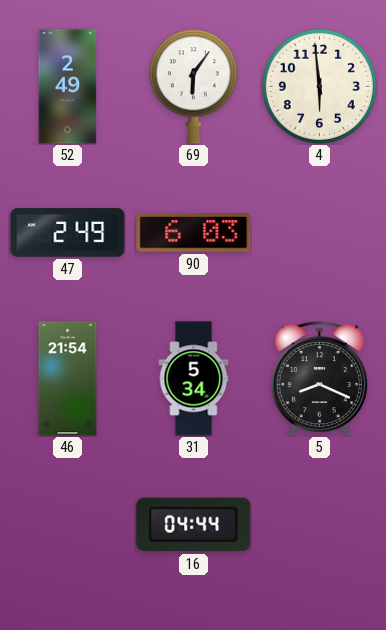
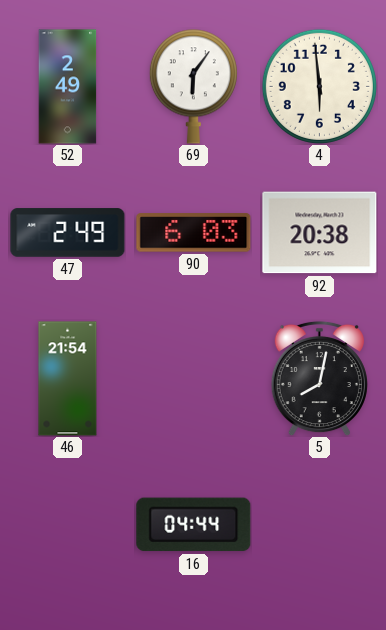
92: none -> 20:38 (320, 233)
31: 5:34 -> none (194, 379)
5: 8:19 -> 8:02 (319, 378)
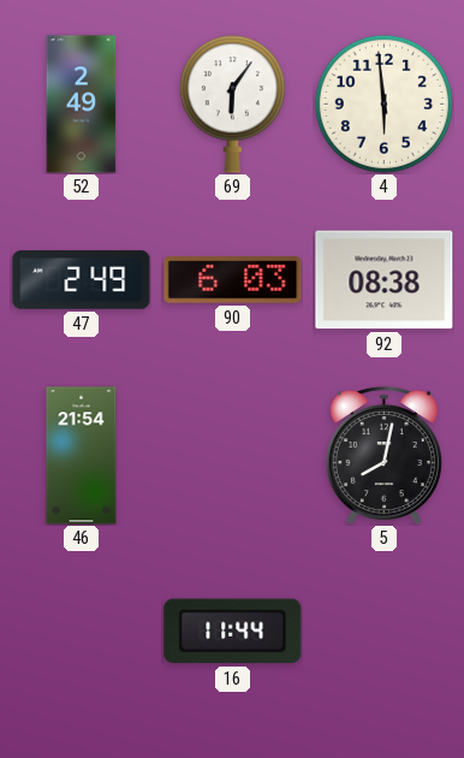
92: 20:38 -> 08:38 (385, 280)
16: 04:44 -> 11:44 (233, 632)
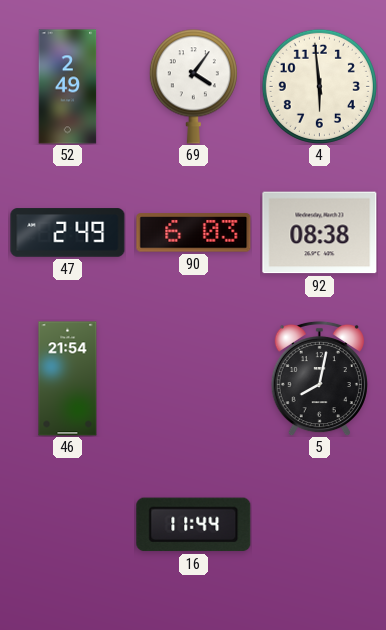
69: 6:06 -> 4:06 (193, 87)
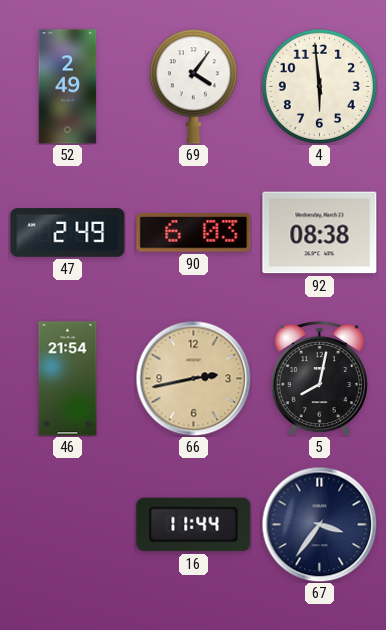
66: none -> 2:43 (193, 378)
67: none -> 3:36 (319, 524)
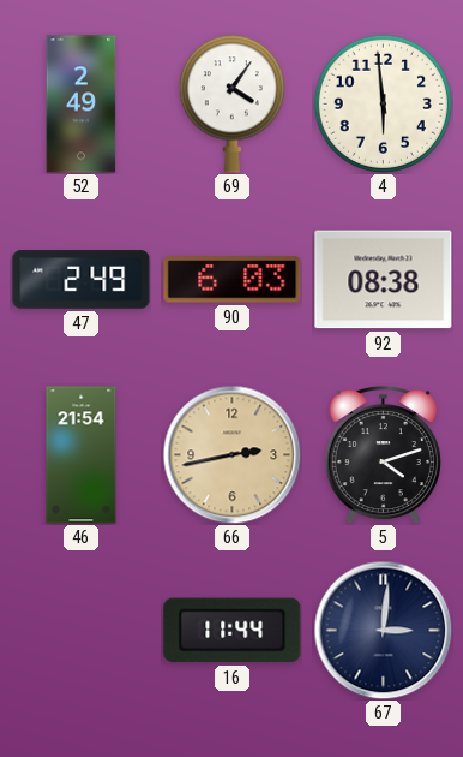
5: 8:02 -> 4:12 (383, 454)
67: 3:36 -> 3:01 (383, 630)
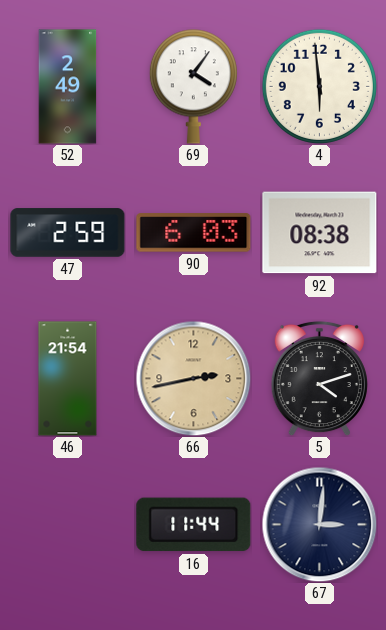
47: 2:49 -> 2:59 (68, 233)
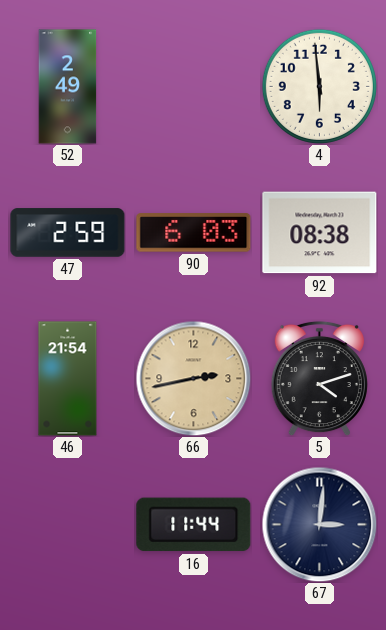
69: 4:06 -> none (193, 87)
